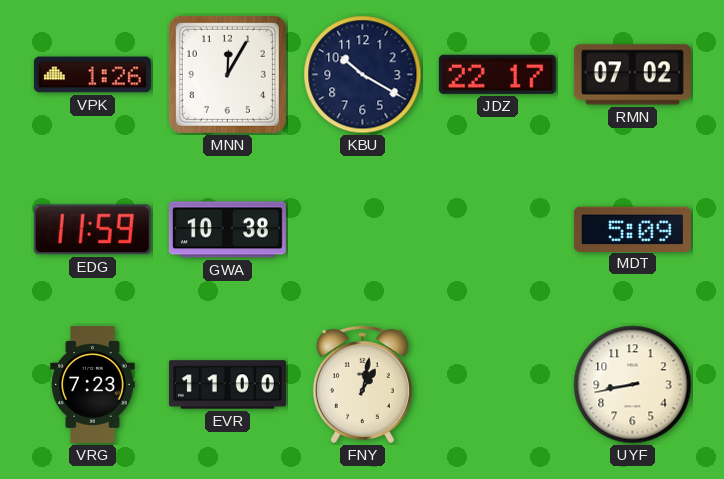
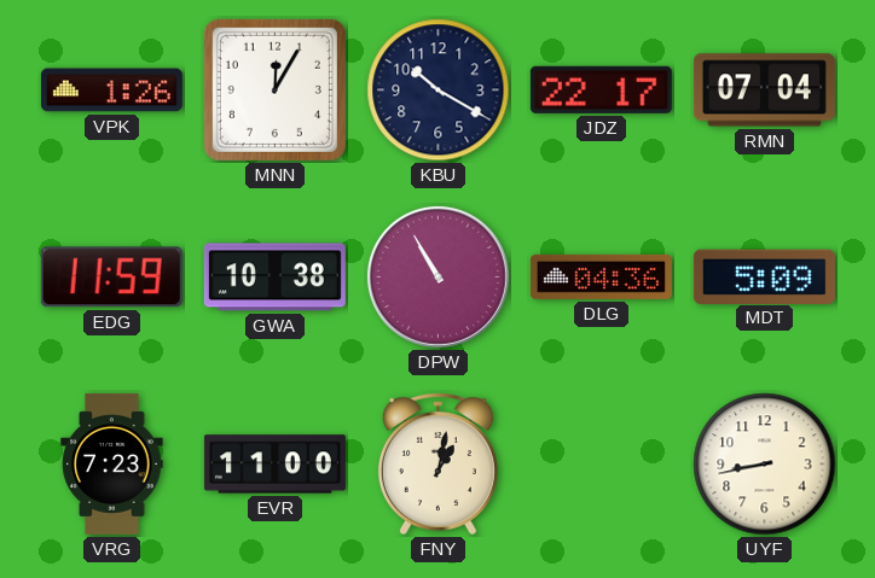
RMN: 07:02 -> 07:04 (764, 91)
DPW: none -> 10:55 (437, 276)
DLG: none -> 04:36 (601, 276)
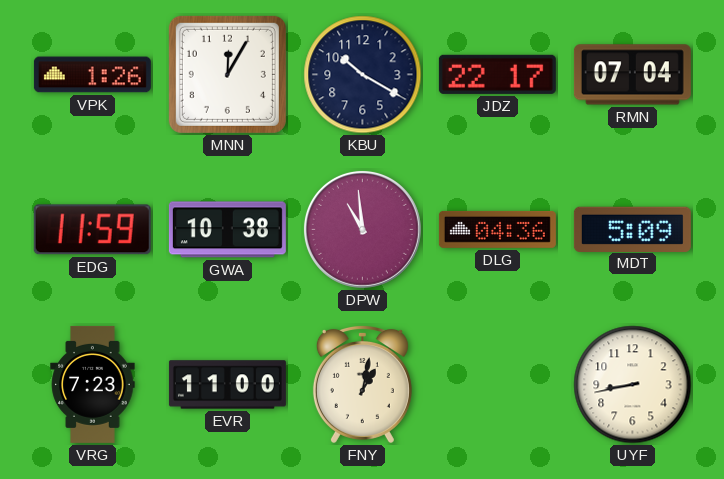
DPW: 10:55 -> 10:59 (362, 229)
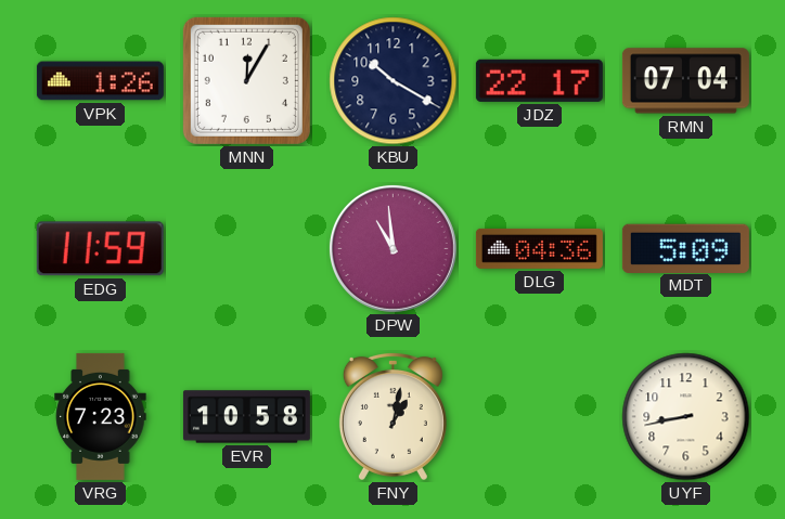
GWA: 10:38 -> none (227, 230)
EVR: 11:00 -> 10:58 (246, 417)
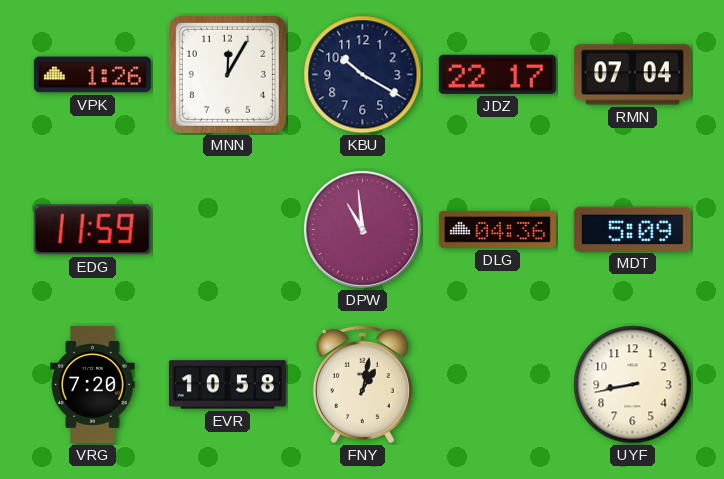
VRG: 7:23 -> 7:20 (93, 384)
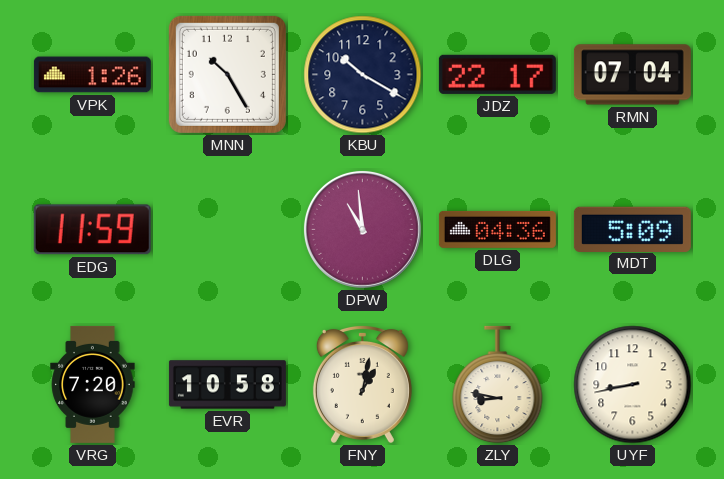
MNN: 12:05 -> 10:25 (227, 74)
ZLY: none -> 8:47 (498, 385)
